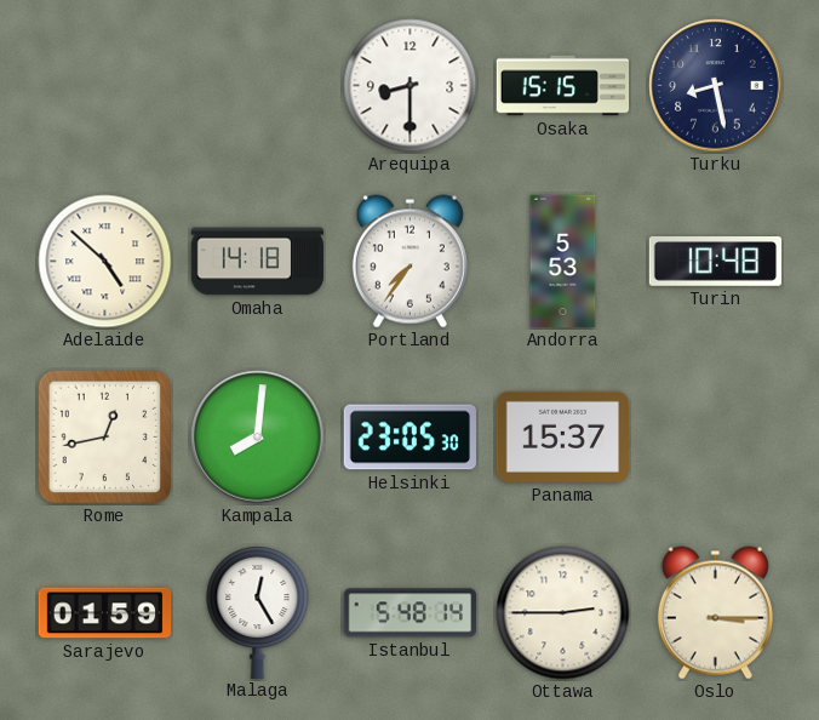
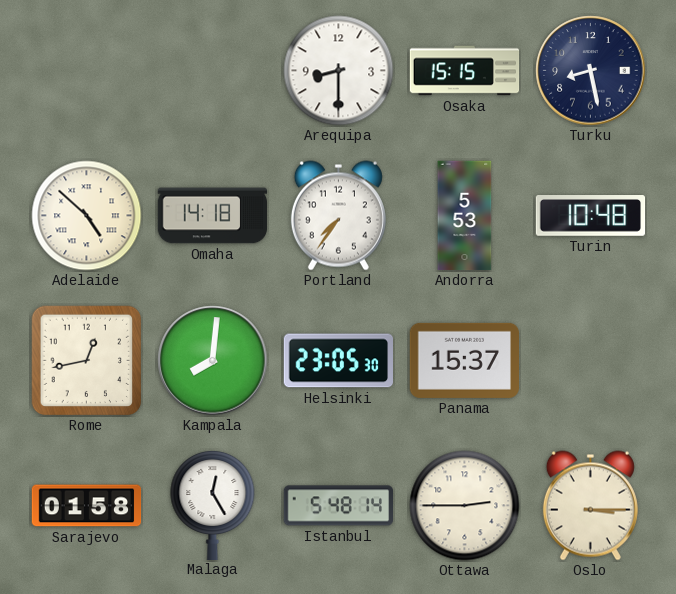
Sarajevo: 01:59 -> 01:58 (87, 506)
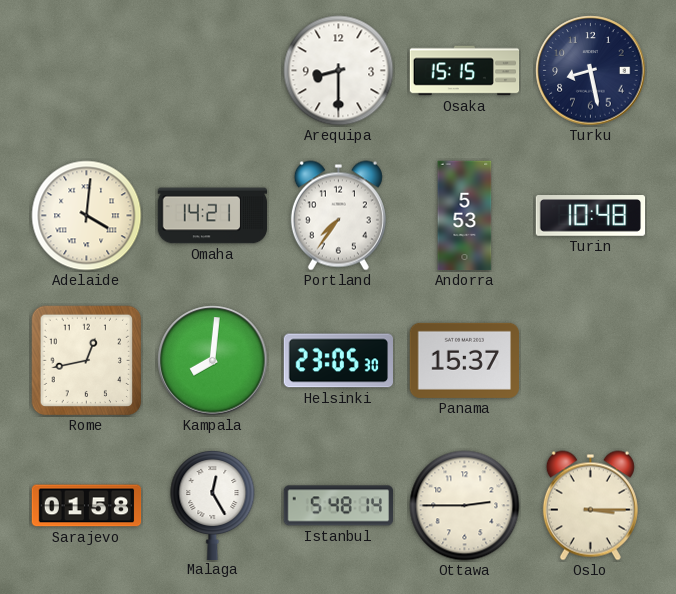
Adelaide: 4:52 -> 4:01 (87, 216)
Omaha: 14:18 -> 14:21 (213, 216)
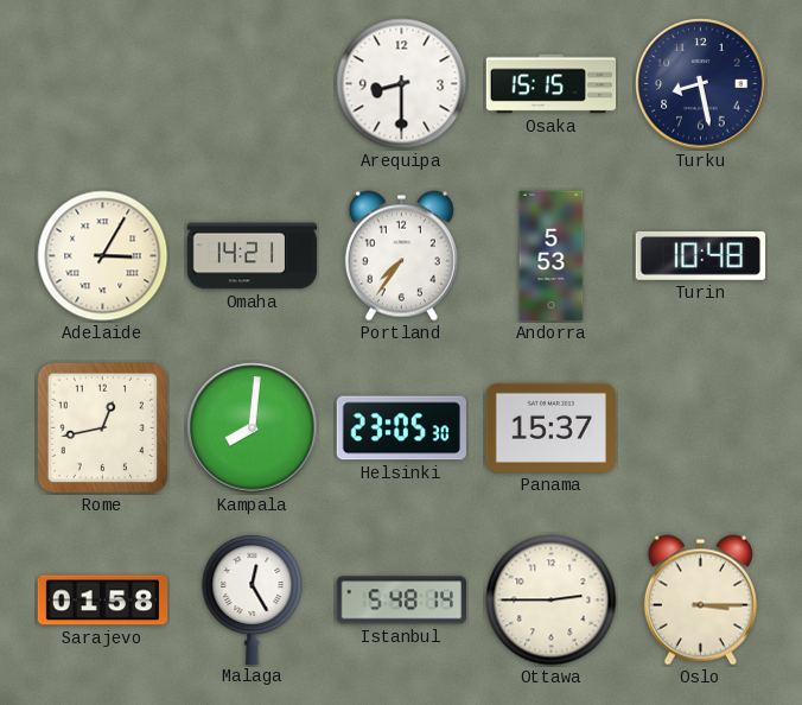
Adelaide: 4:01 -> 3:05 (103, 256)
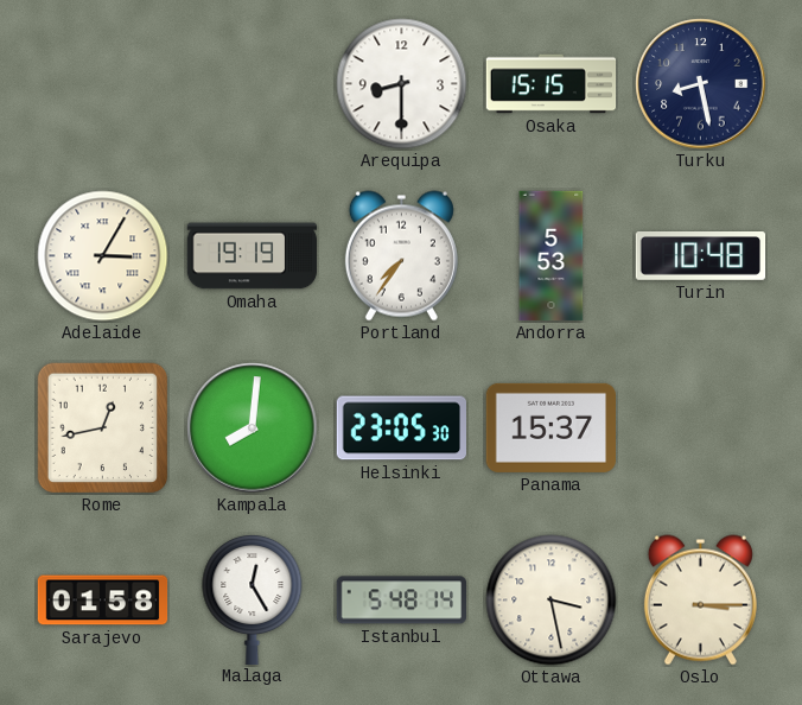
Omaha: 14:21 -> 19:19 (253, 256)
Ottawa: 2:45 -> 3:28 (552, 601)
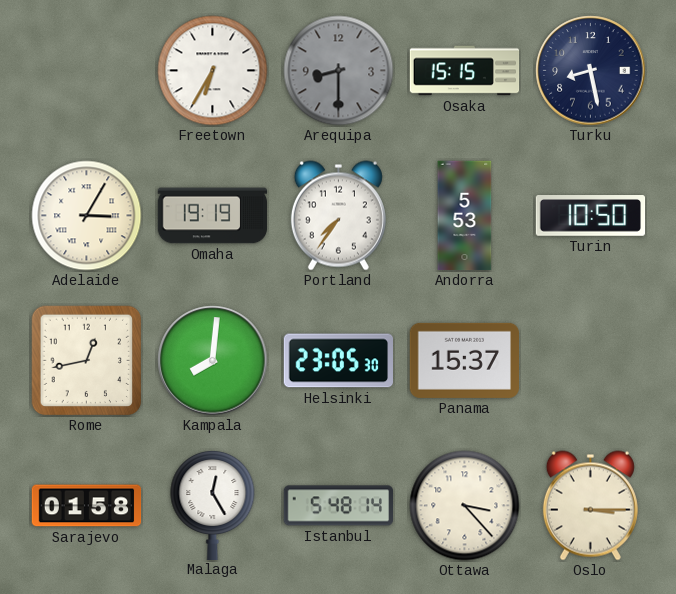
Freetown: none -> 6:35 (213, 71)
Arequipa dial: white -> grey (339, 71)
Turin: 10:48 -> 10:50 (591, 216)
Ottawa: 3:28 -> 3:23 (465, 506)
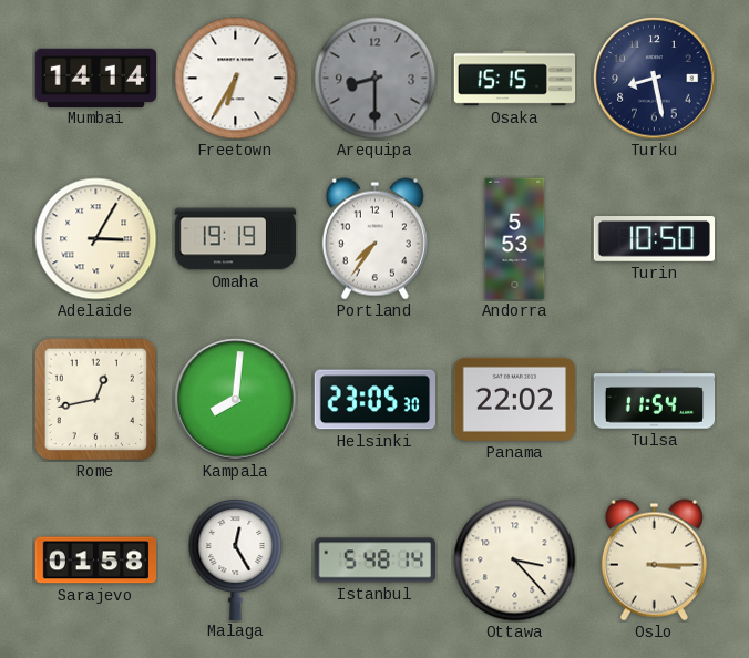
Mumbai: none -> 14:14 (95, 78)
Panama: 15:37 -> 22:02 (514, 399)
Tulsa: none -> 11:54 (655, 400)
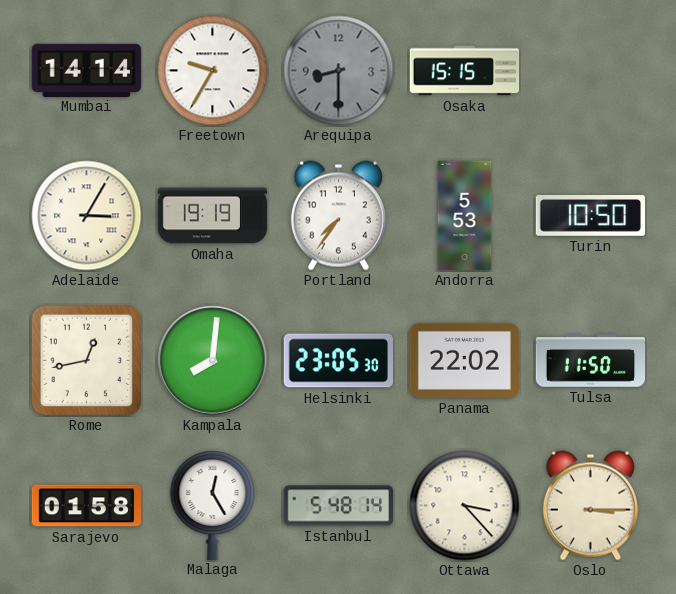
Freetown: 6:35 -> 9:35 (213, 71)
Turku: 8:28 -> none (655, 79)
Tulsa: 11:54 -> 11:50 (591, 361)
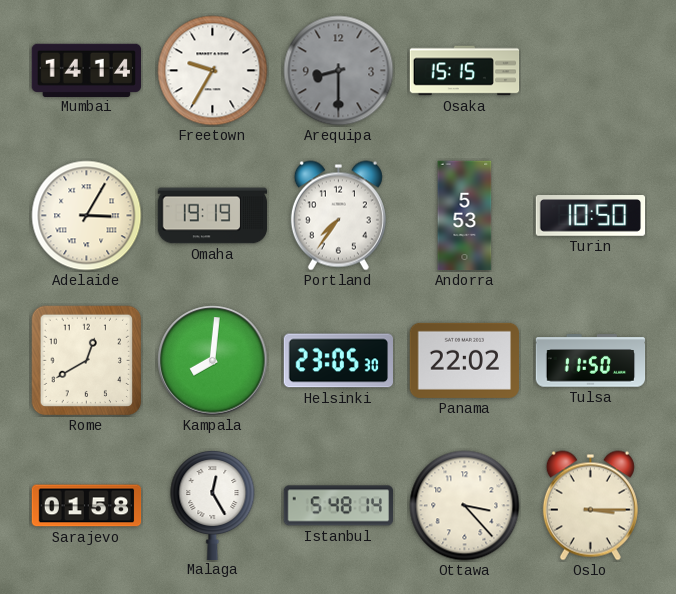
Rome: 12:43 -> 12:40 (87, 361)
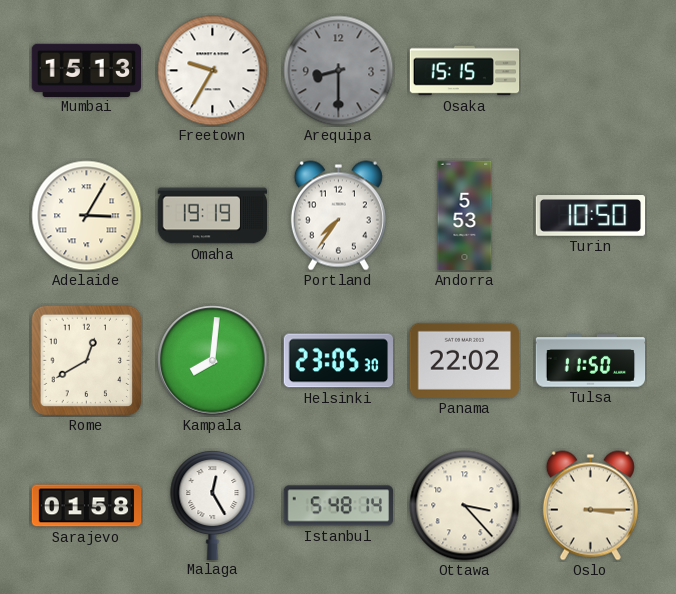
Mumbai: 14:14 -> 15:13 (86, 70)
